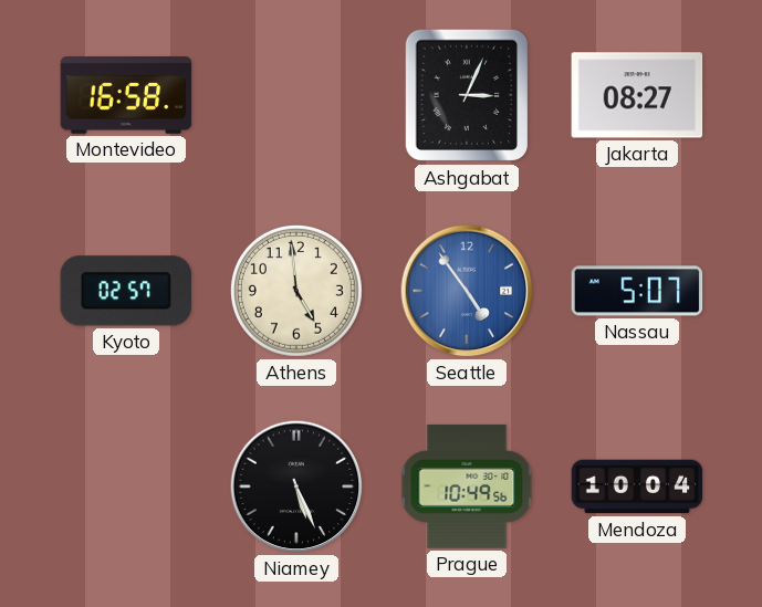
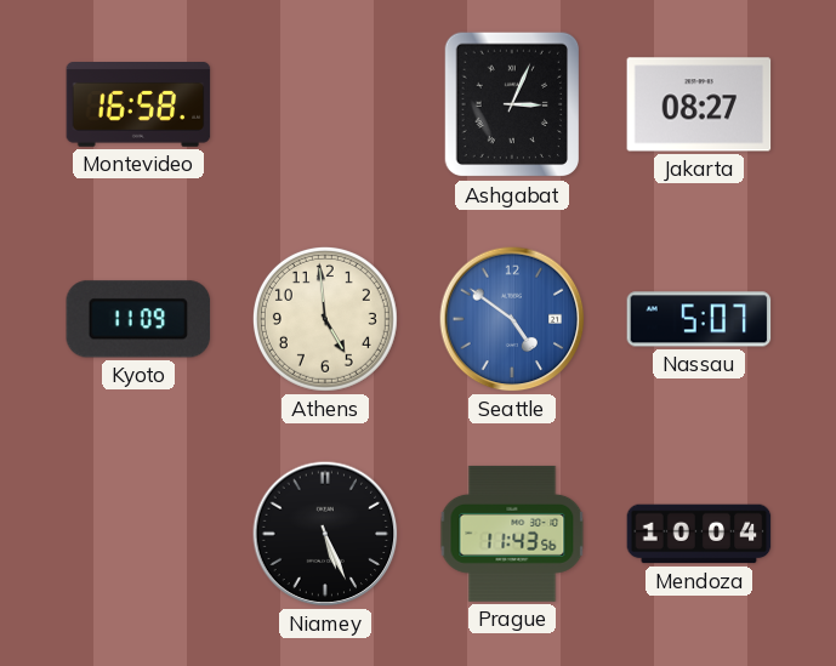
Kyoto: 02:57 -> 11:09 (138, 319)
Seattle: 4:54 -> 4:51 (512, 319)
Prague: 10:49 -> 11:43 (512, 534)
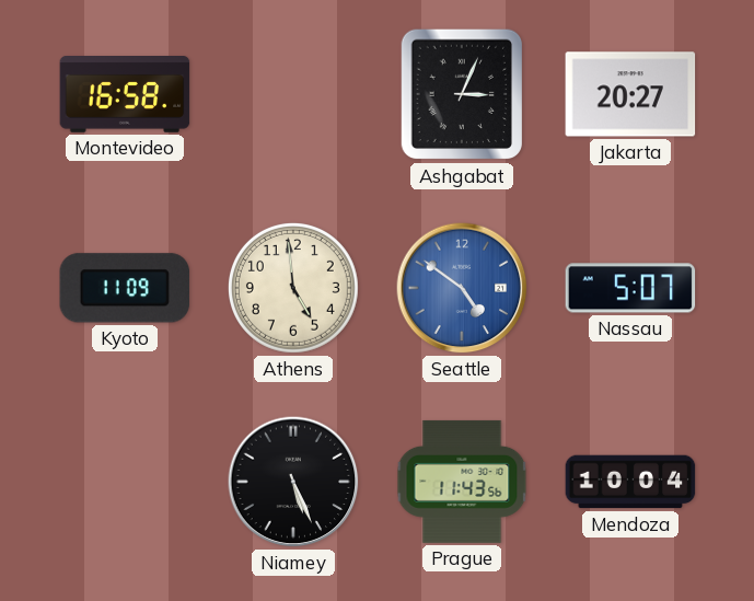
Jakarta: 08:27 -> 20:27 (630, 94)
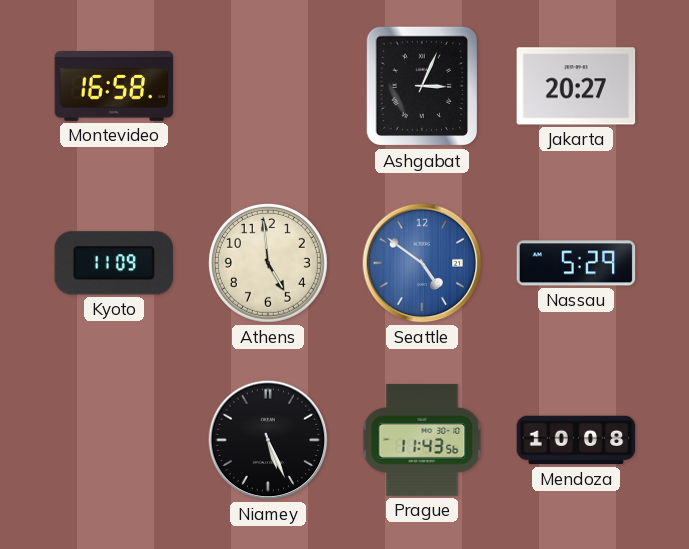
Nassau: 5:07 -> 5:29 (576, 263)
Mendoza: 10:04 -> 10:08 (576, 440)
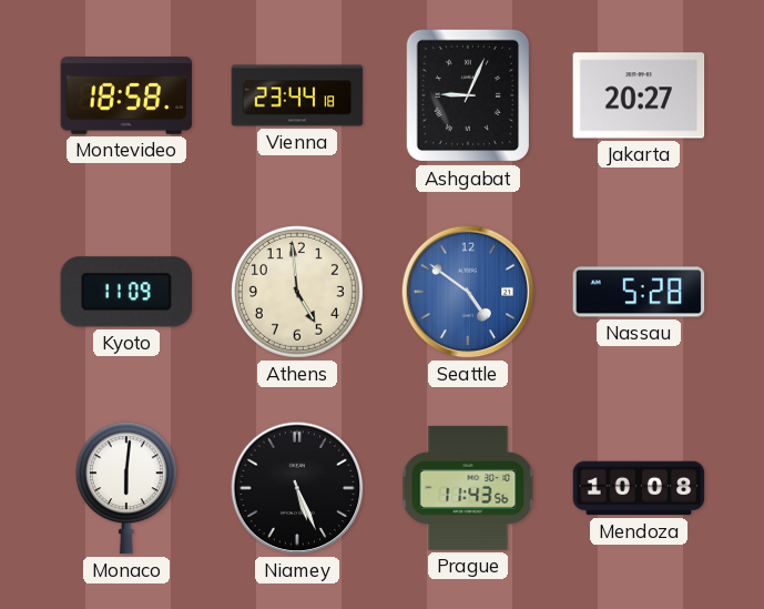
Montevideo: 16:58 -> 18:58 (126, 97)
Vienna: none -> 23:44 (297, 95)
Ashgabat: 3:04 -> 9:04 (468, 95)
Nassau: 5:29 -> 5:28 (639, 292)
Monaco: none -> 6:01 (126, 488)
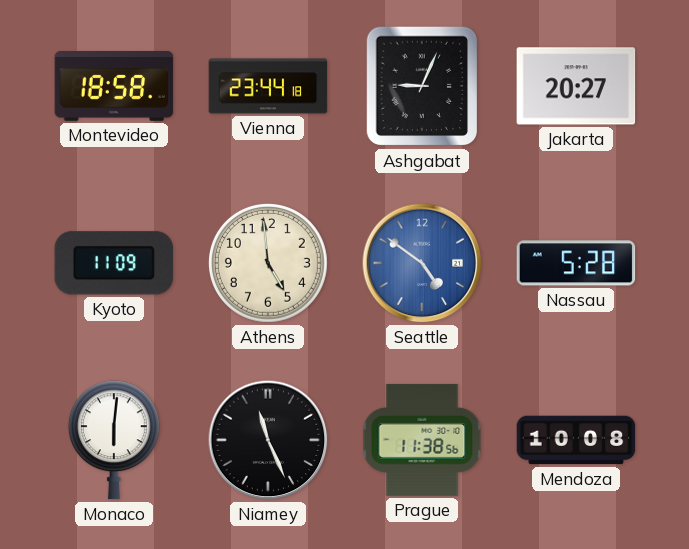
Niamey: 5:26 -> 11:26 (268, 440)
Prague: 11:43 -> 11:38 (422, 440)
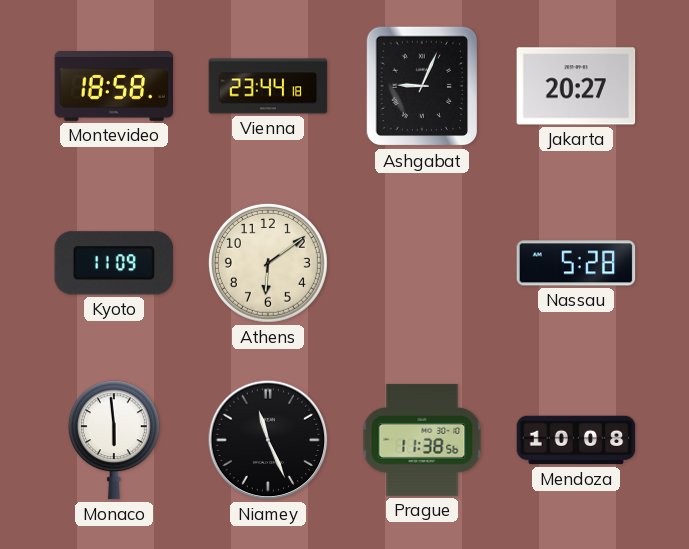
Athens: 4:59 -> 6:09 (268, 263)
Seattle: 4:51 -> none (422, 263)
Monaco: 6:01 -> 5:59 (114, 440)
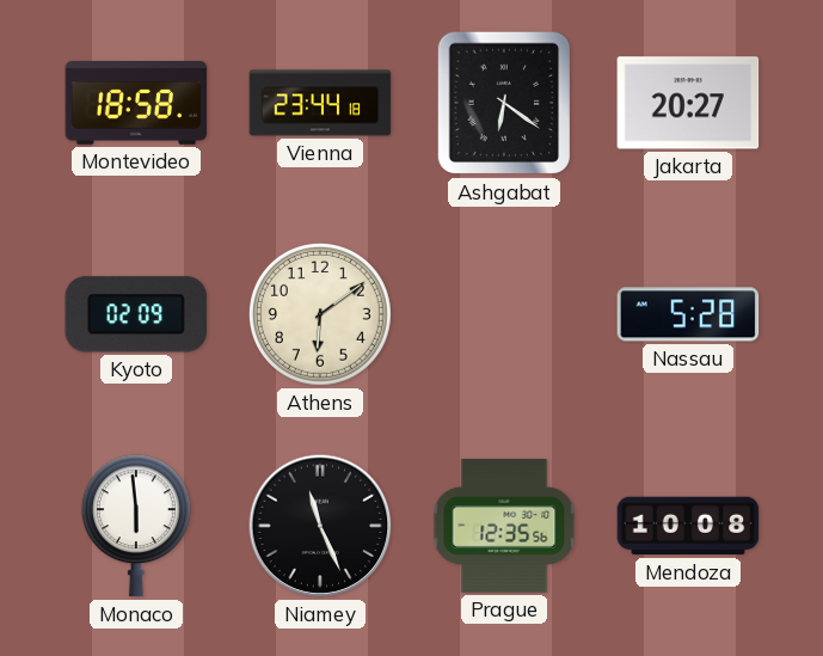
Ashgabat: 9:04 -> 6:21 (504, 103)
Kyoto: 11:09 -> 02:09 (136, 314)
Prague: 11:38 -> 12:35 (504, 526)
